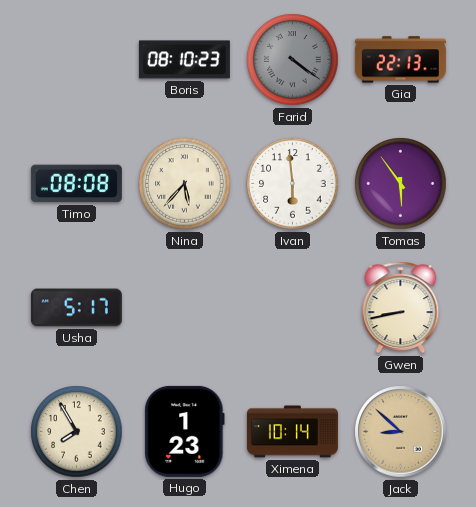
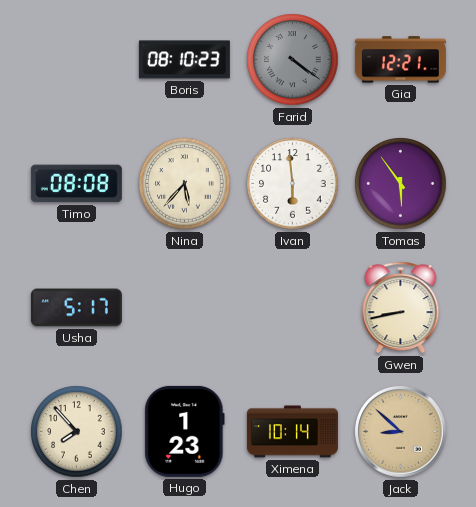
Gia: 22:13 -> 12:21 (400, 60)
Chen: 7:55 -> 7:53 (77, 432)
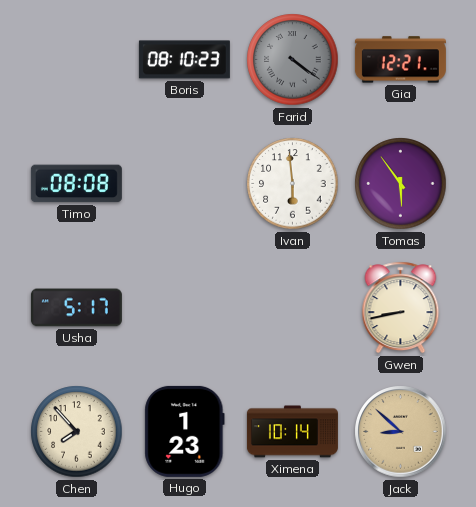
Nina: 5:37 -> none (185, 184)
